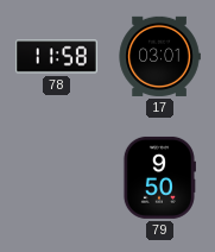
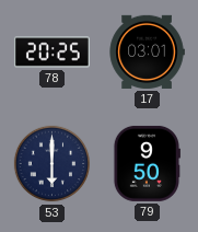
78: 11:58 -> 20:25 (51, 53)
53: none -> 6:00 (53, 164)
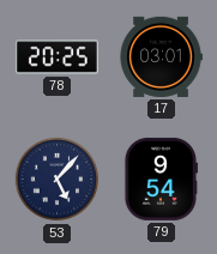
53: 6:00 -> 5:07 (58, 180)
79: 9:50 -> 9:54 (161, 179)
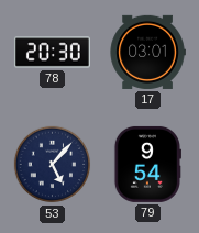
78: 20:25 -> 20:30 (52, 53)
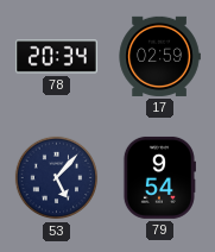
78: 20:30 -> 20:34 (56, 57)
17: 03:01 -> 02:59 (159, 56)
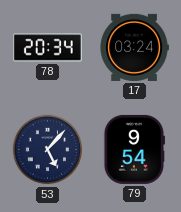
17: 02:59 -> 03:24 (134, 47)
